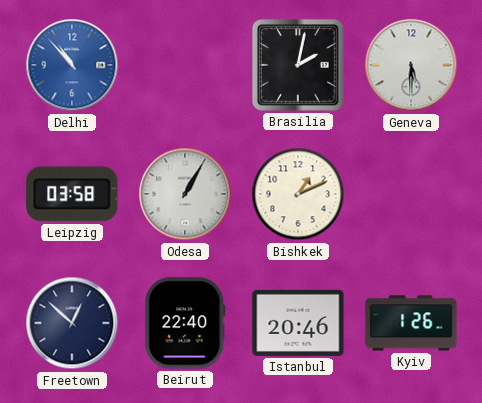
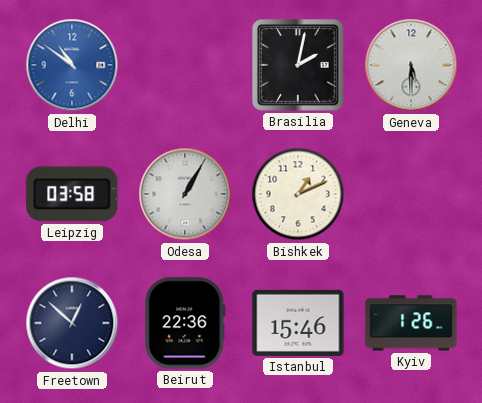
Delhi: 10:53 -> 10:51 (72, 65)
Beirut: 22:40 -> 22:36 (185, 323)
Istanbul: 20:46 -> 15:46 (298, 323)
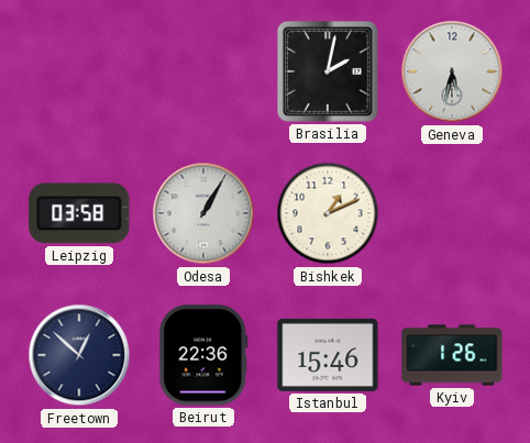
Delhi: 10:51 -> none (72, 65)
Geneva: 5:30 -> 5:32 (452, 71)
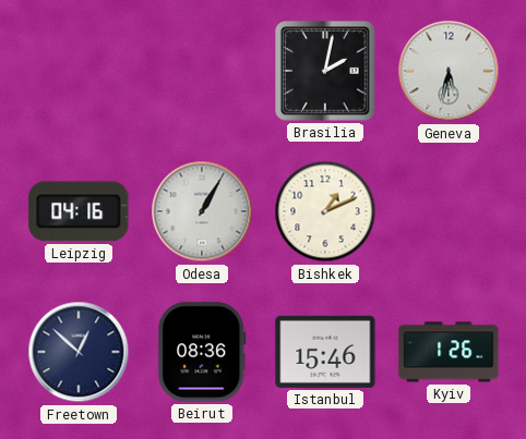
Leipzig: 03:58 -> 04:16 (79, 211)
Beirut: 22:36 -> 08:36 (202, 352)
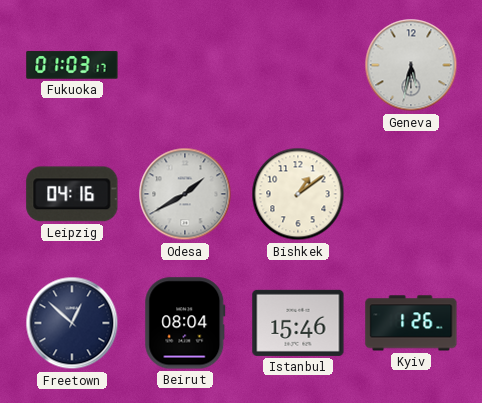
Fukuoka: none -> 01:03 (72, 65)
Brasilia: 2:02 -> none (326, 72)
Odesa: 1:05 -> 1:40 (185, 194)
Bishkek: 1:11 -> 1:09 (298, 194)
Beirut: 08:36 -> 08:04 (185, 323)
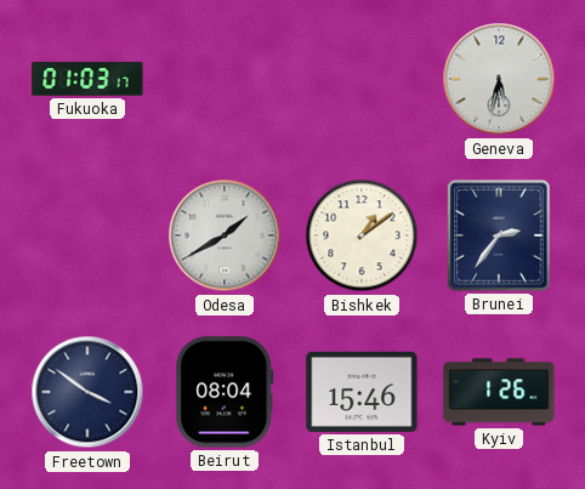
Leipzig: 04:16 -> none (72, 194)
Brunei: none -> 2:36 (500, 237)
Freetown: 12:52 -> 3:51 (87, 392)
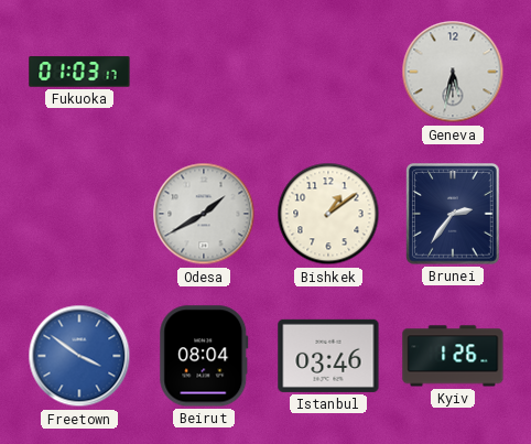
Freetown dial: navy -> blue (79, 356)
Istanbul: 15:46 -> 03:46 (328, 356)
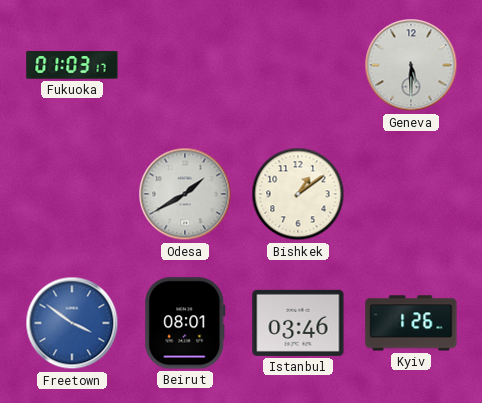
Geneva: 5:32 -> 5:30 (411, 65)
Brunei: 2:36 -> none (454, 215)
Beirut: 08:04 -> 08:01 (185, 323)
